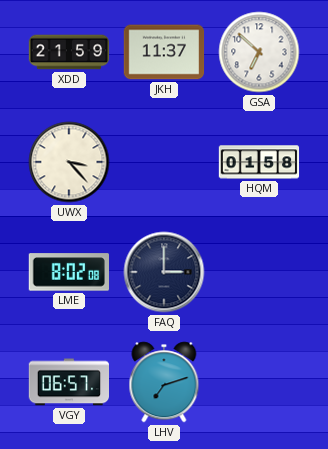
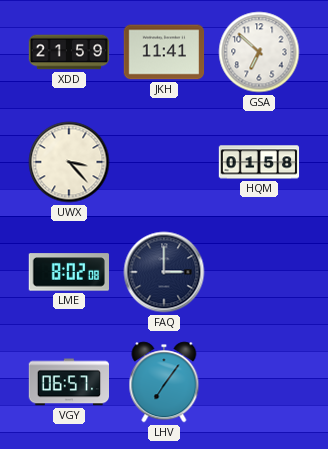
JKH: 11:37 -> 11:41 (164, 52)
LHV: 7:12 -> 7:06 (164, 382)
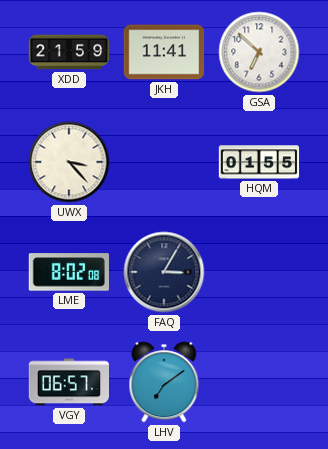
HQM: 01:58 -> 01:55 (259, 162)
FAQ: 3:00 -> 3:05 (164, 272)
LHV: 7:06 -> 7:09 (164, 382)
